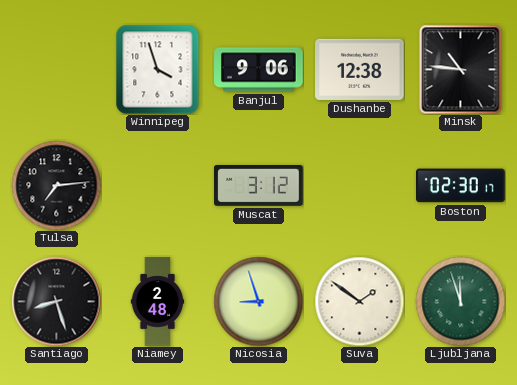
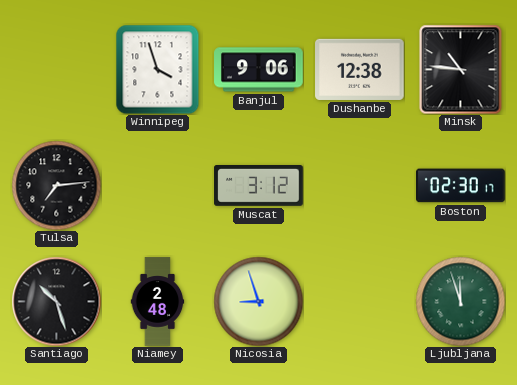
Santiago: 8:27 -> 10:27 (56, 301)
Suva: 1:51 -> none (359, 301)
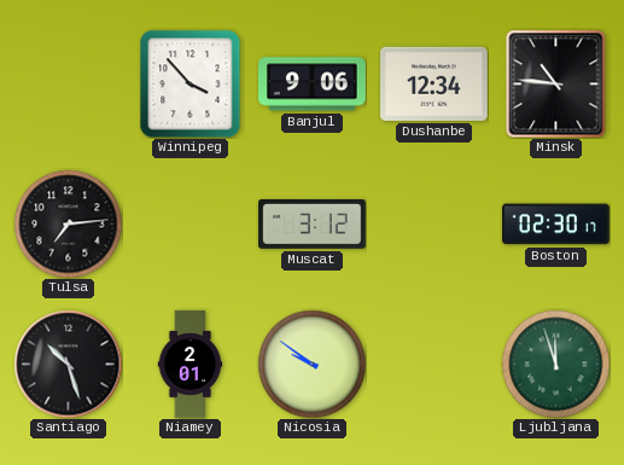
Winnipeg: 3:57 -> 3:53 (191, 83)
Dushanbe: 12:38 -> 12:34 (435, 83)
Niamey: 2:48 -> 2:01 (191, 365)
Nicosia: 8:57 -> 9:51 (311, 364)
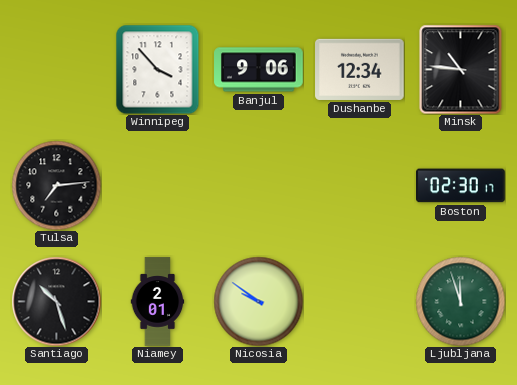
Muscat: 3:12 -> none (313, 225)
